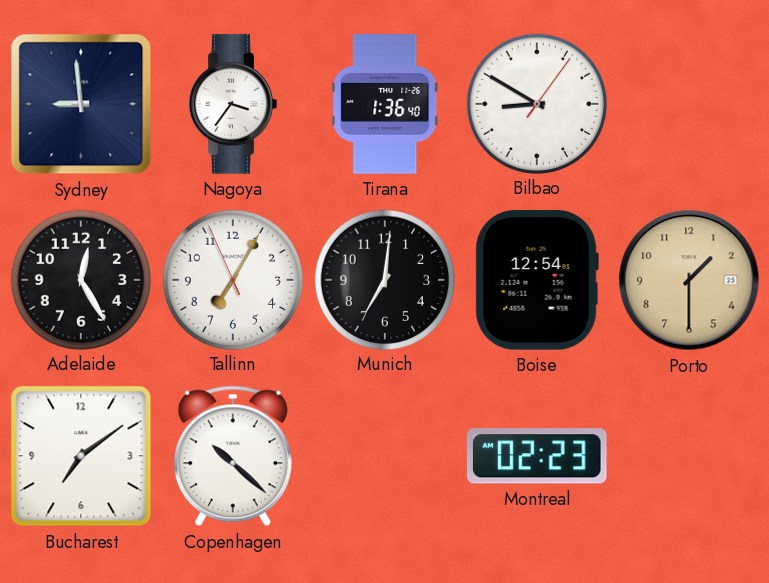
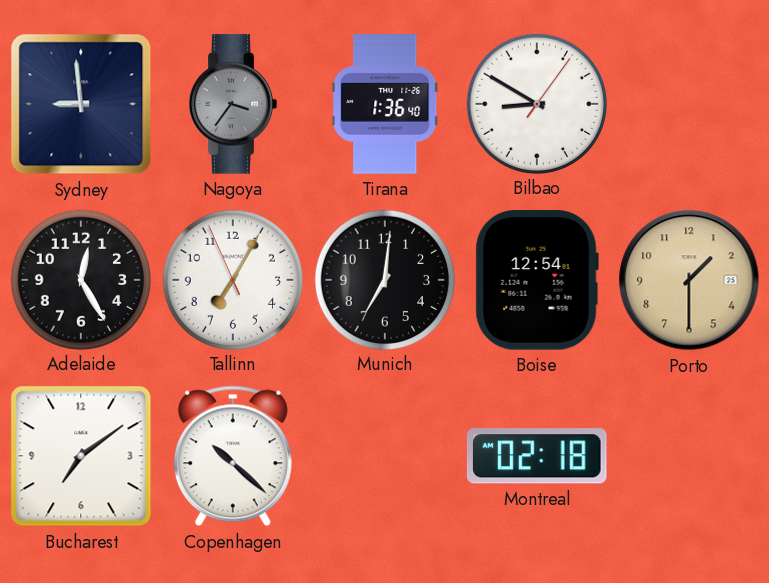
Nagoya dial: white -> grey (233, 104)
Montreal: 02:23 -> 02:18 (537, 456)
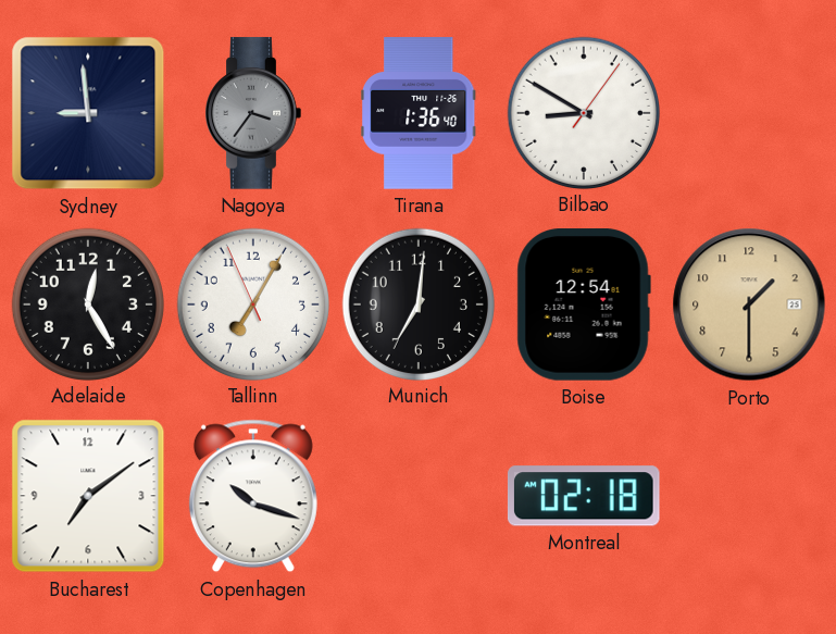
Copenhagen: 10:22 -> 10:18 (253, 496)
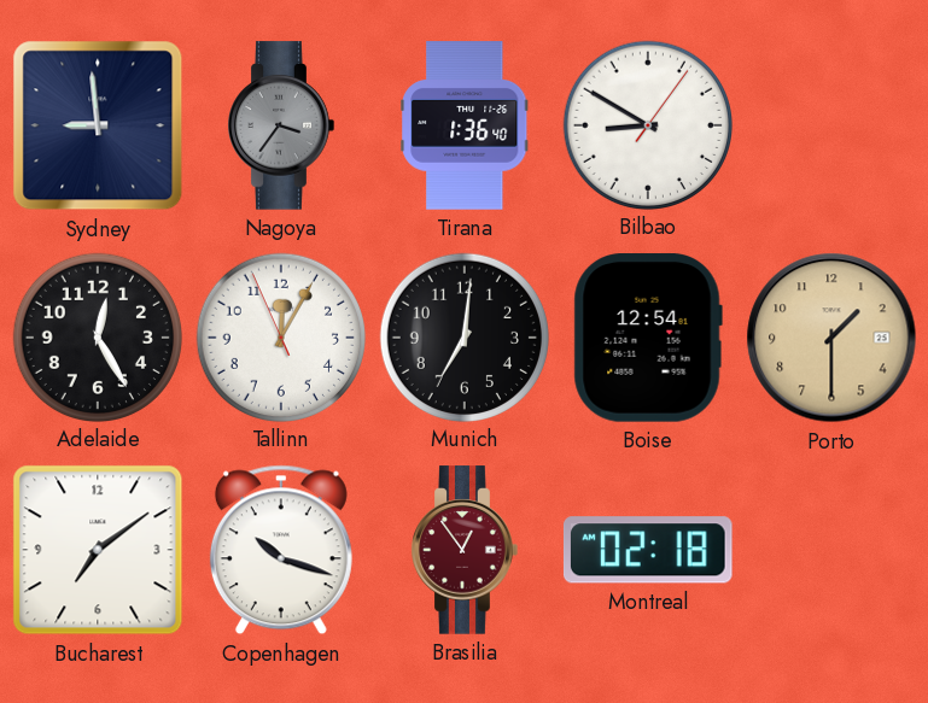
Tallinn: 7:04 -> 12:04 (280, 336)
Brasilia: none -> 12:54 (465, 550)
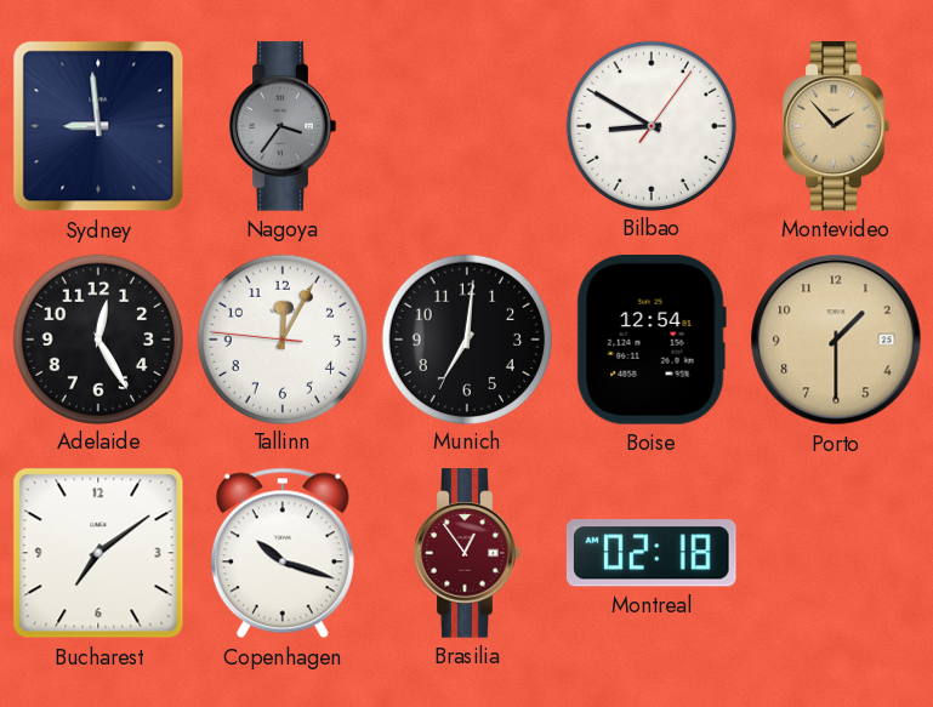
Tirana: 1:36 -> none (465, 125)
Montevideo: none -> 1:53 (836, 126)
Tallinn: 12:04:56 -> 12:04:46 (281, 338)
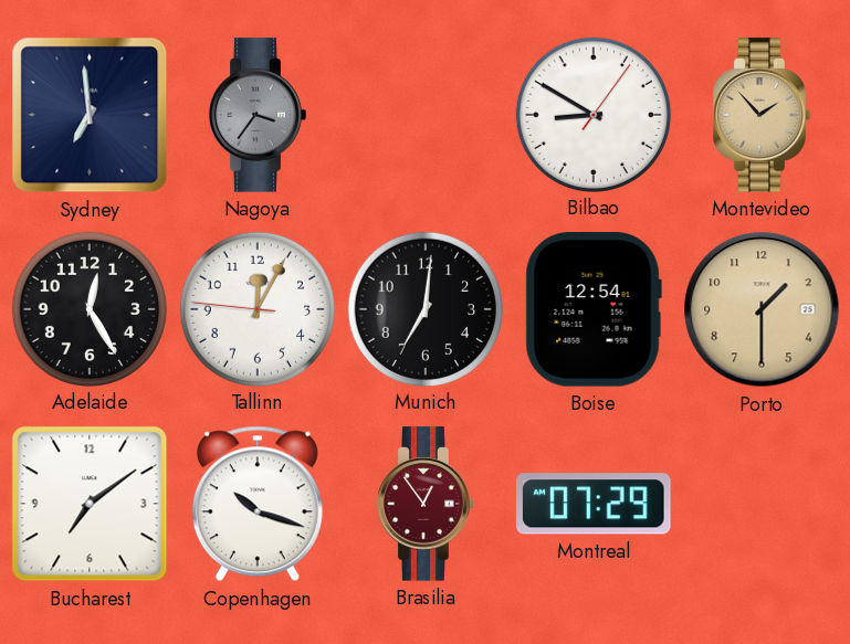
Sydney: 8:59 -> 6:59 (90, 115)
Montreal: 02:18 -> 07:29 (594, 504)
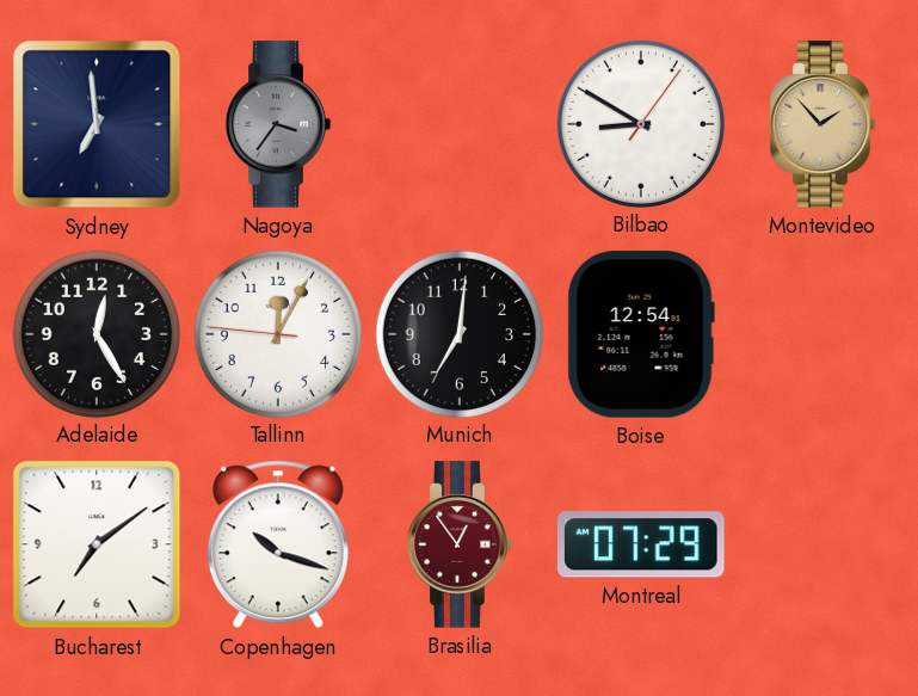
Porto: 1:30 -> none (762, 309)
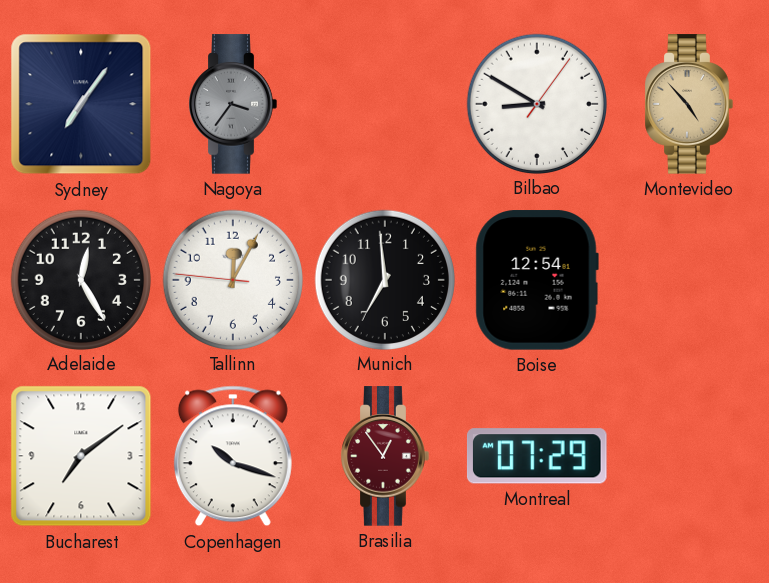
Sydney: 6:59 -> 7:06 (81, 104)
Montevideo: 1:53 -> 4:53 (689, 104)
Munich: 7:01 -> 6:59 (384, 279)
